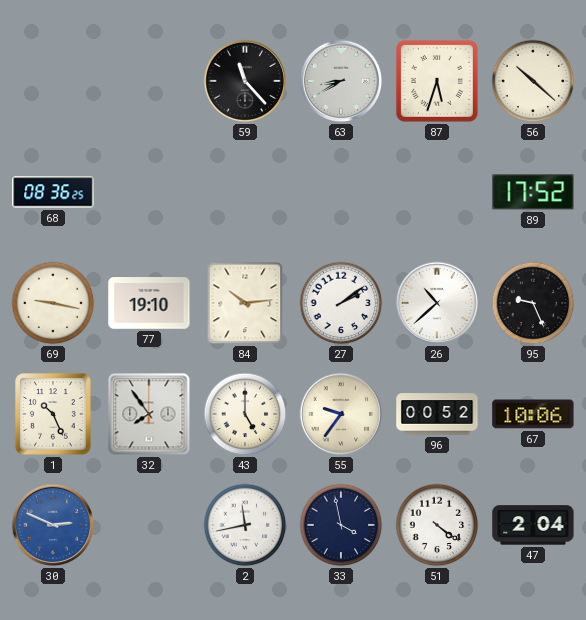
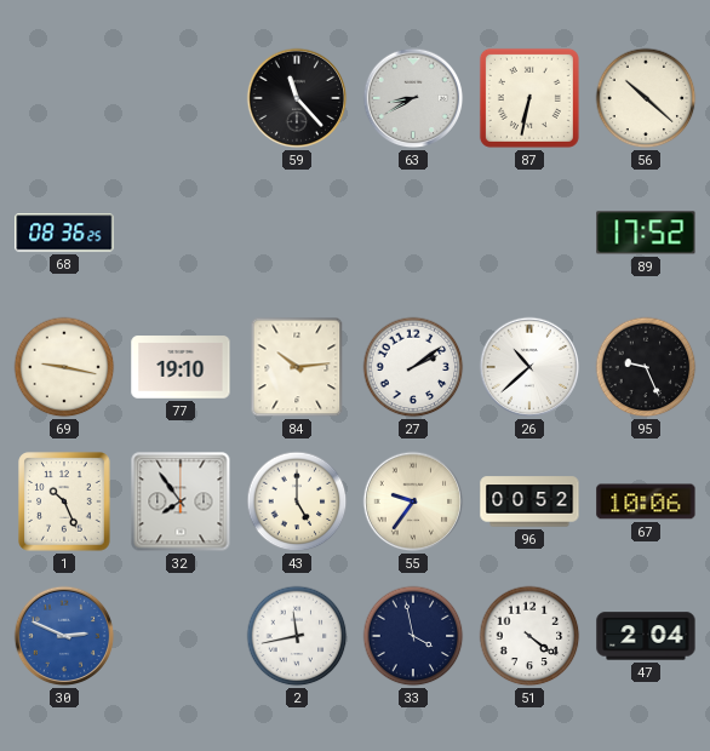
87: 5:33 -> 6:32 (529, 98)
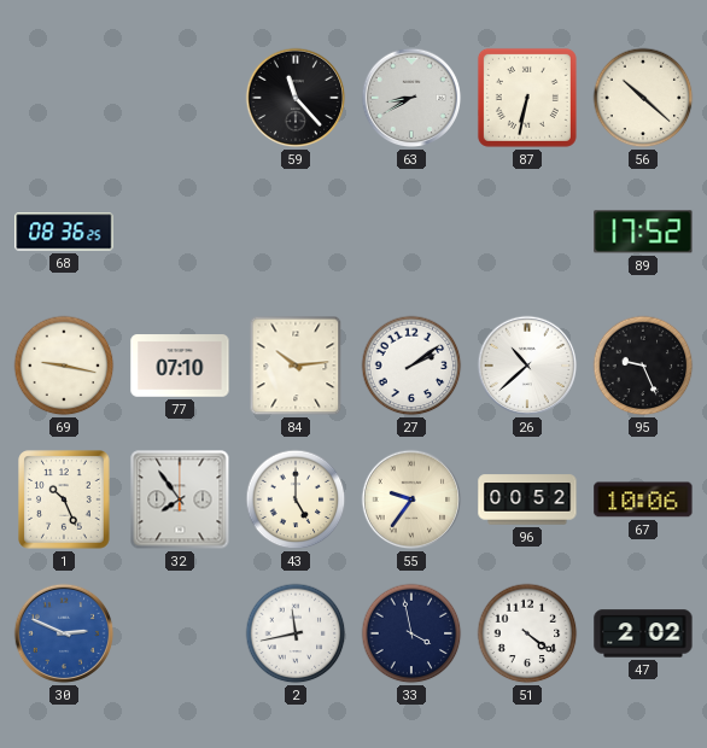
77: 19:10 -> 07:10 (180, 366)
47: 2:04 -> 2:02 (643, 633)
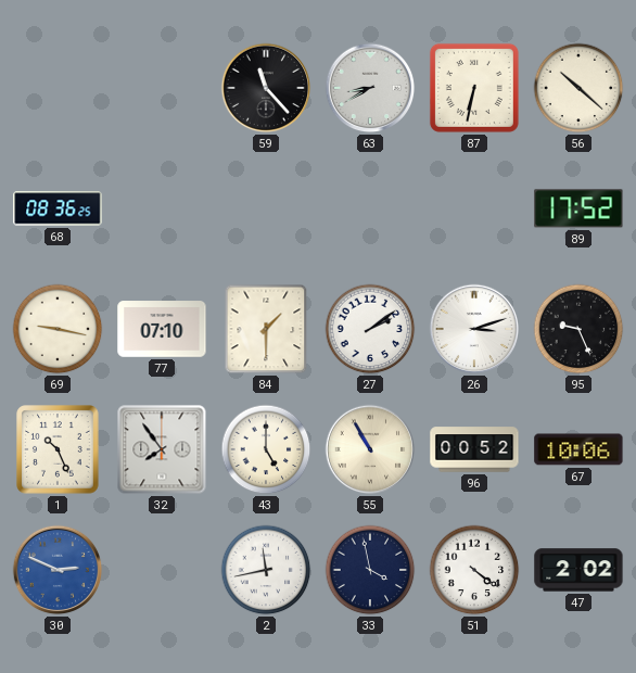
84: 10:14 -> 1:30 (266, 329)
26: 10:38 -> 3:12 (474, 329)
55: 9:36 -> 10:55 (370, 449)
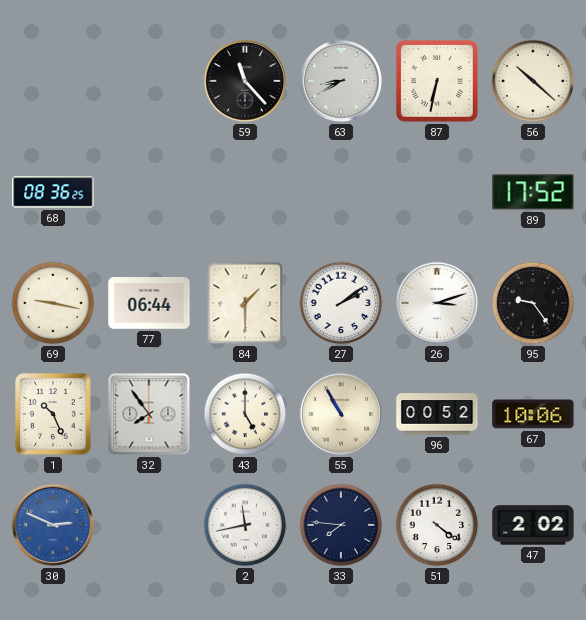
77: 07:10 -> 06:44 (149, 303)
95: 9:26 -> 9:24 (533, 303)
33: 3:58 -> 7:46 (341, 525)
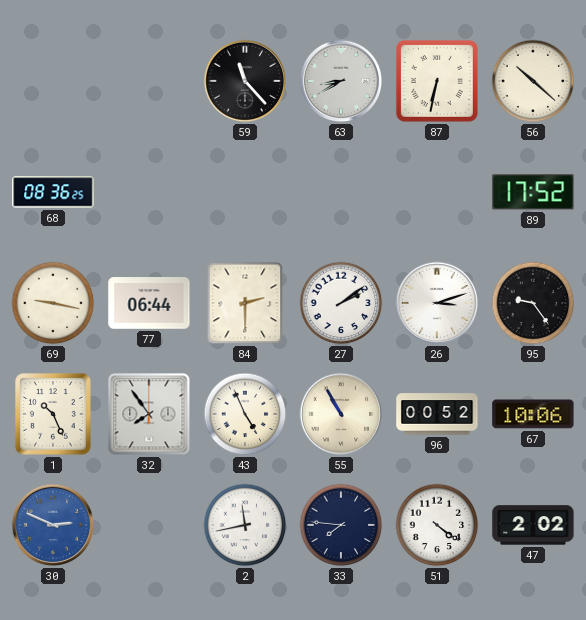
84: 1:30 -> 2:30 (245, 303)
43: 5:00 -> 4:56 (245, 414)
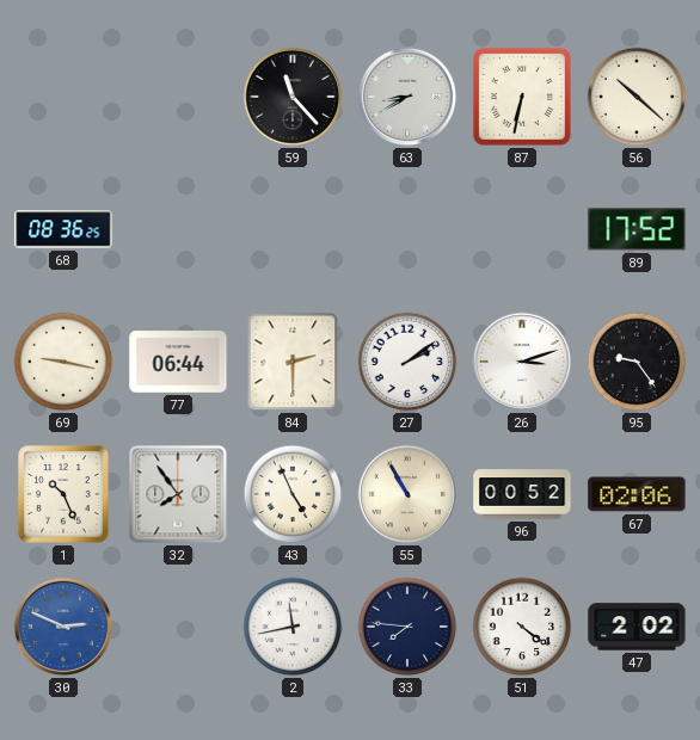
67: 10:06 -> 02:06 (637, 494)
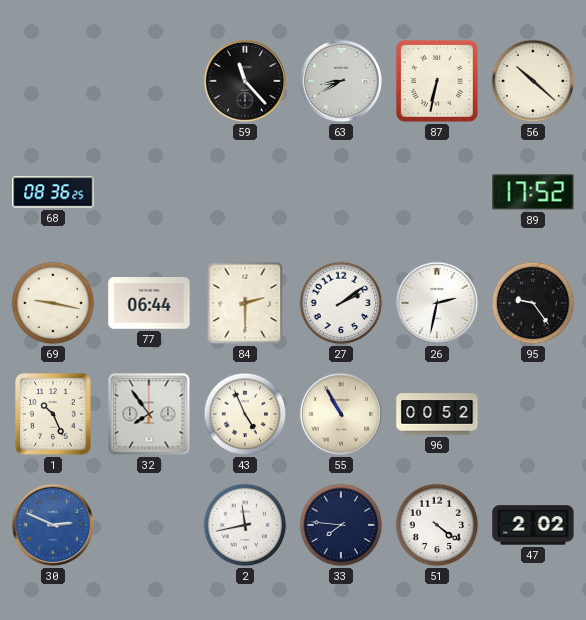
26: 3:12 -> 2:32 (437, 303)
67: 02:06 -> none (637, 494)
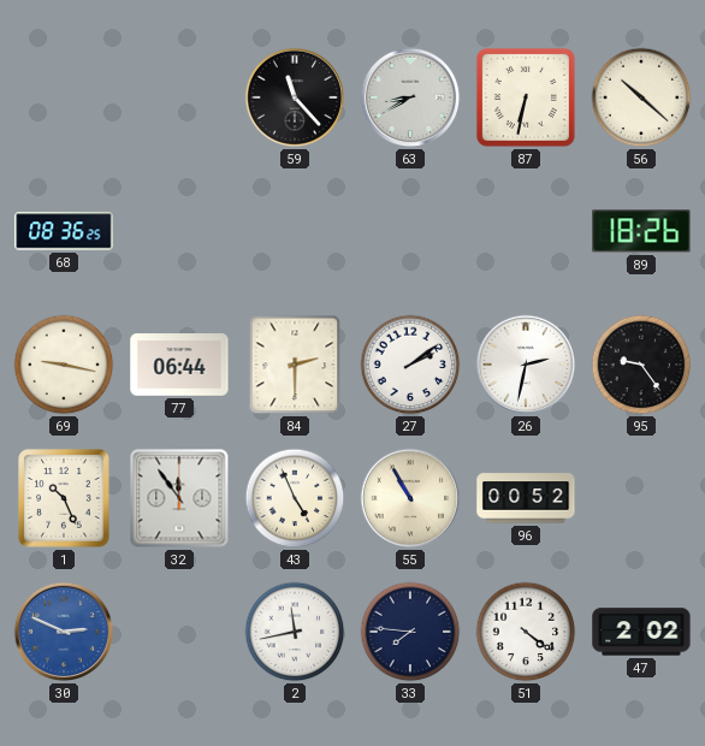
89: 17:52 -> 18:26 (641, 231)
32: 7:54 -> 11:54 (179, 498)
